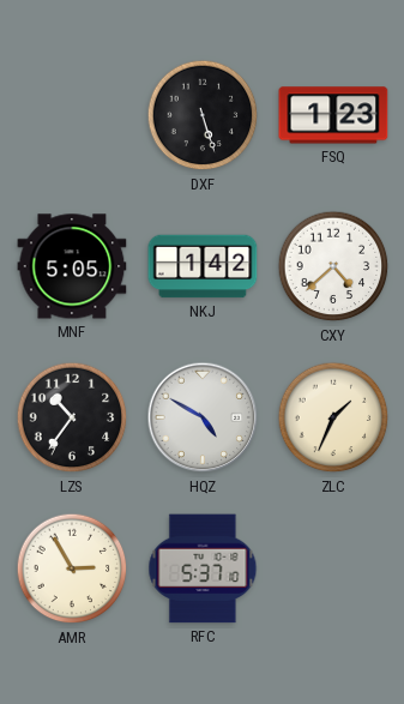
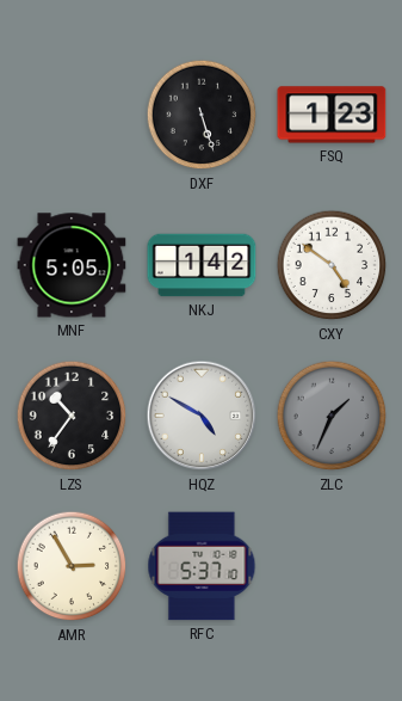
CXY: 4:38 -> 4:51 (332, 265)
ZLC dial: cream -> grey (332, 416)
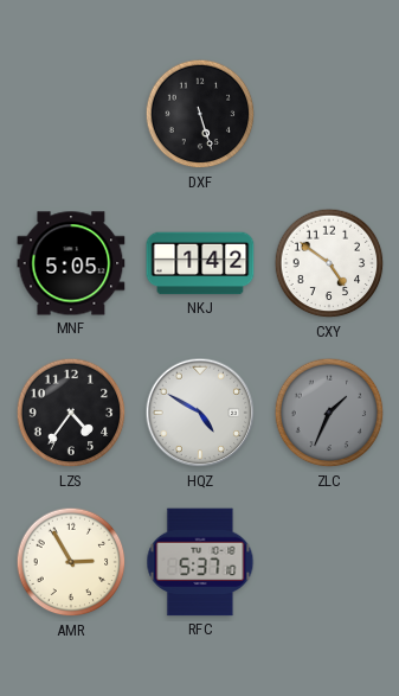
FSQ: 1:23 -> none (332, 115)
LZS: 10:36 -> 4:36 (71, 413)
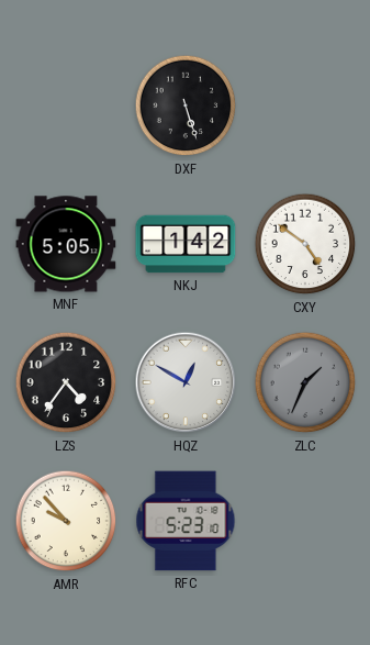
HQZ: 4:50 -> 12:50 (186, 382)
AMR: 2:55 -> 9:53 (66, 521)
RFC: 5:37 -> 5:23 (186, 521)
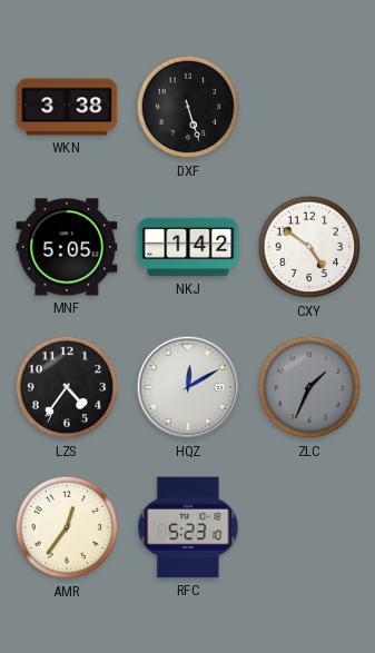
WKN: none -> 3:38 (67, 107)
HQZ: 12:50 -> 12:10 (188, 387)
AMR: 9:53 -> 12:36 (67, 527)
